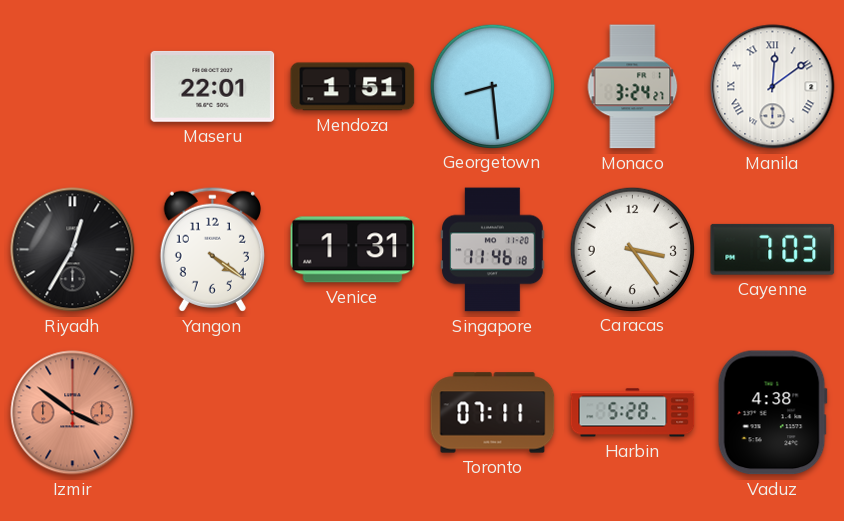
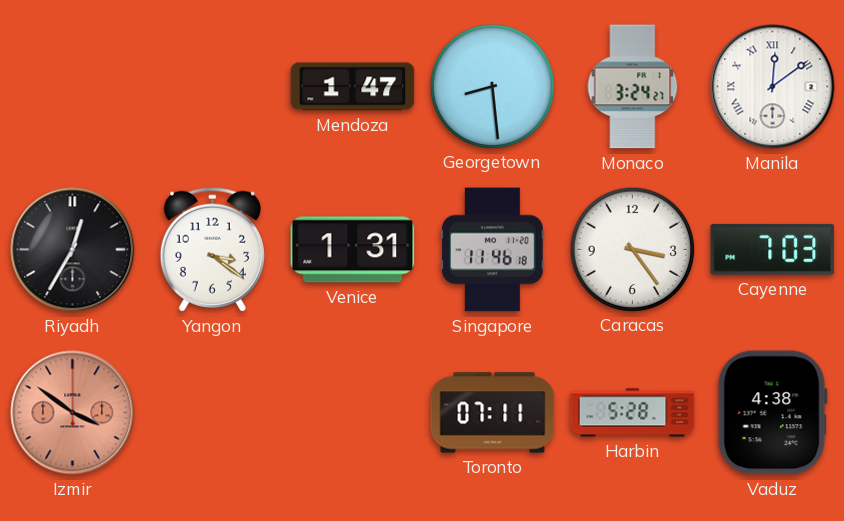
Maseru: 22:01 -> none (213, 86)
Mendoza: 1:51 -> 1:47 (353, 87)
Yangon: 4:21 -> 3:21 (212, 249)
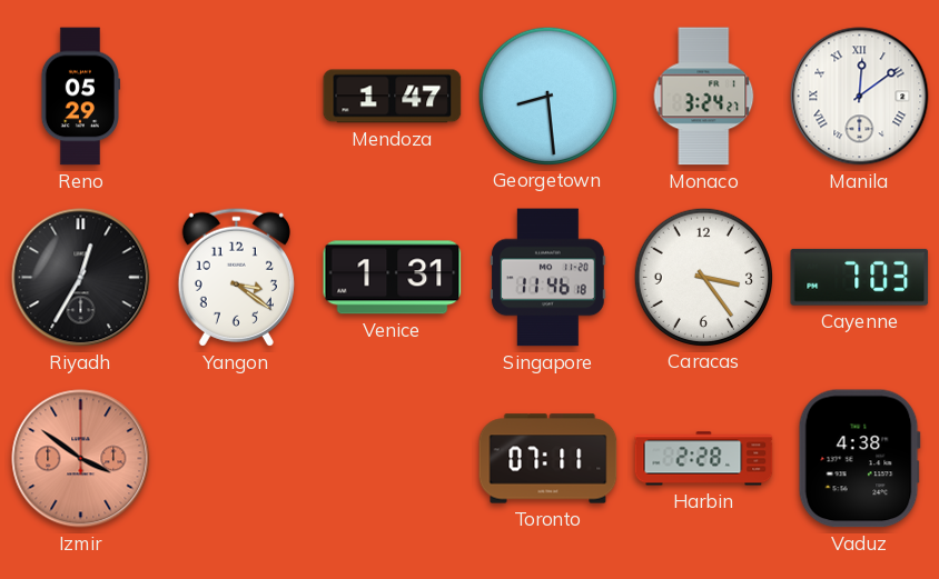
Reno: none -> 05:29 (79, 97)
Harbin: 5:28 -> 2:28 (704, 459)
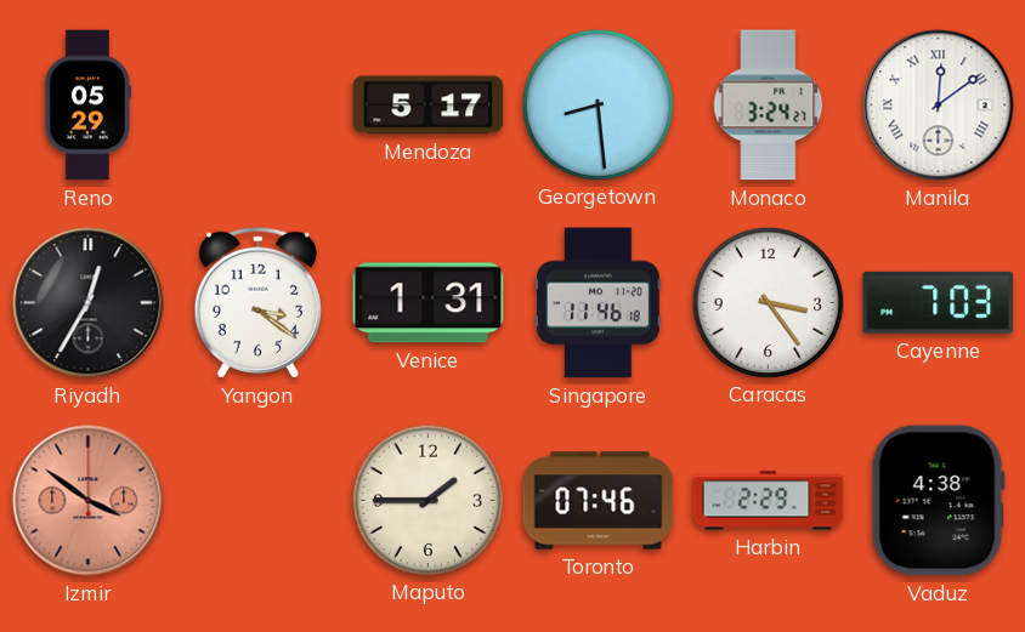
Mendoza: 1:47 -> 5:17 (429, 106)
Maputo: none -> 1:45 (427, 500)
Toronto: 07:11 -> 07:46 (599, 501)
Harbin: 2:28 -> 2:29 (769, 501)
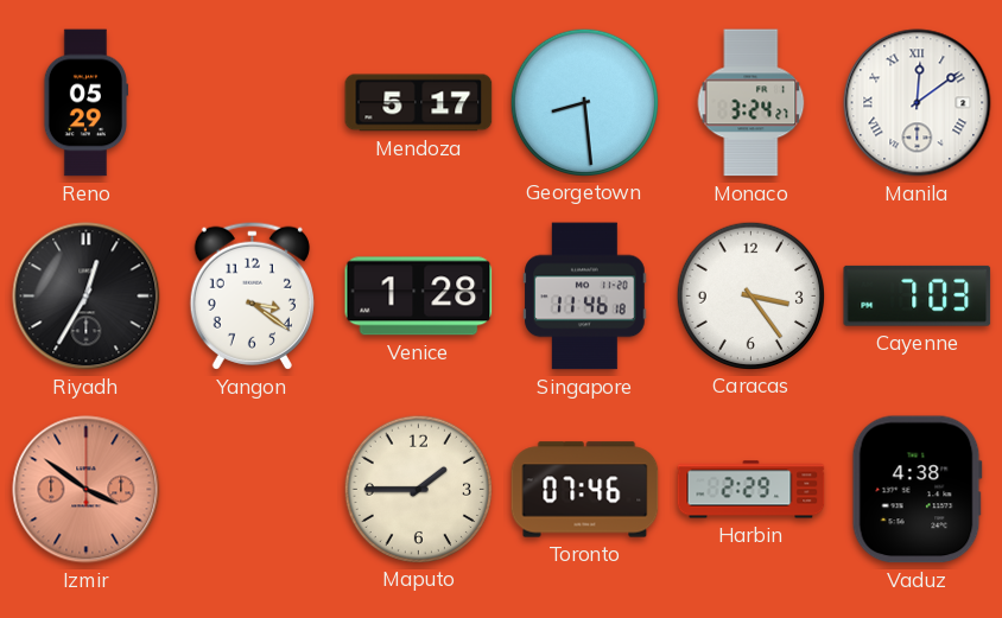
Venice: 1:31 -> 1:28 (419, 297)
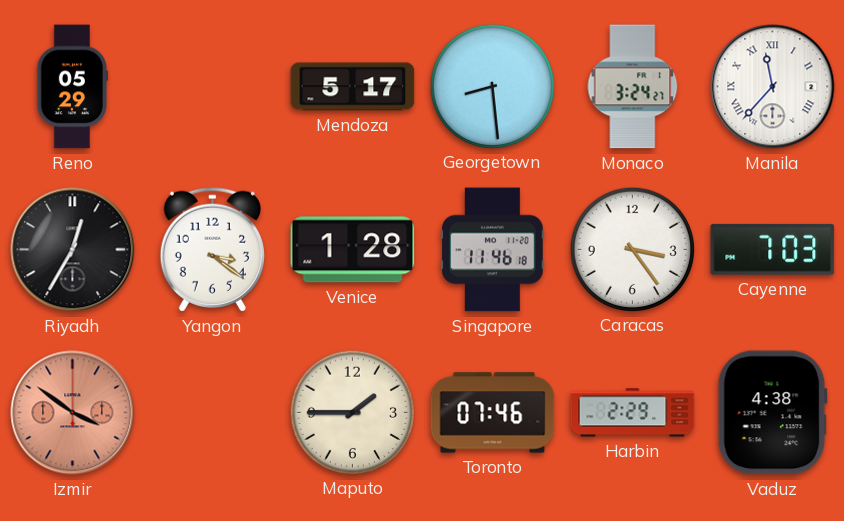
Manila: 12:09 -> 11:37 (773, 87)
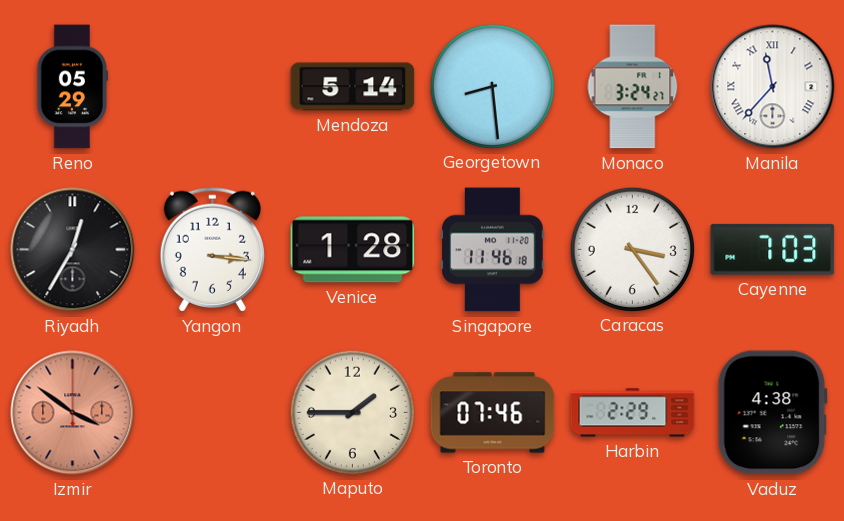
Mendoza: 5:17 -> 5:14 (353, 87)
Yangon: 3:21 -> 3:16 (212, 249)
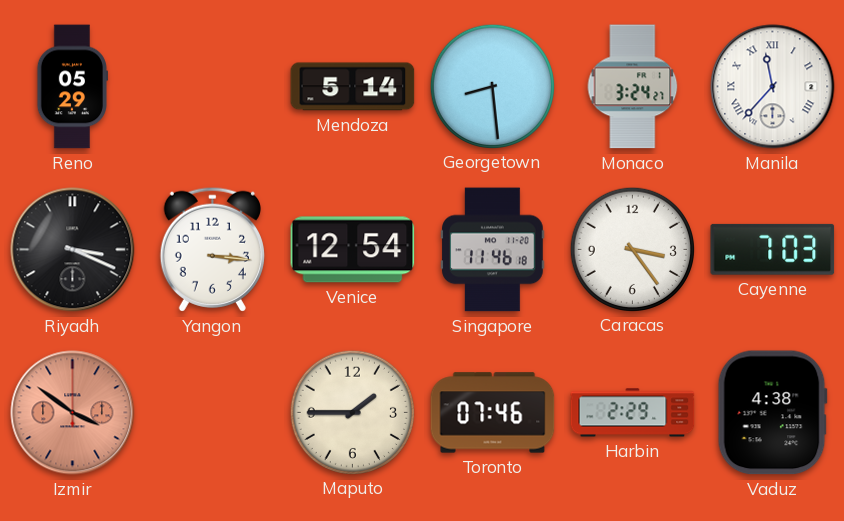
Riyadh: 12:35 -> 3:19 (73, 250)
Venice: 1:28 -> 12:54 (353, 250)
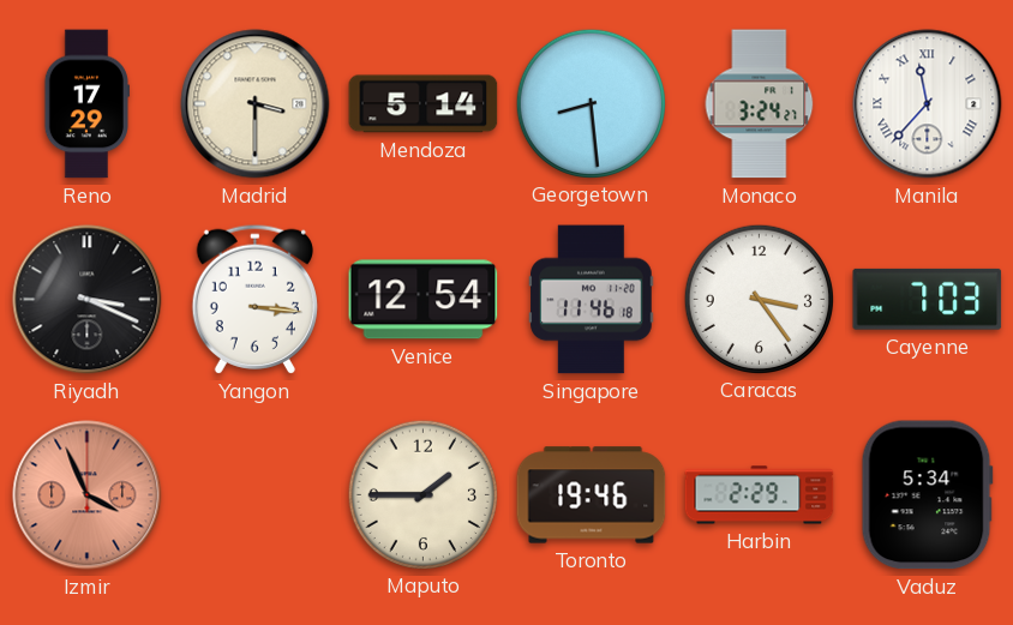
Reno: 05:29 -> 17:29 (85, 104)
Madrid: none -> 3:30 (256, 104)
Izmir: 3:51 -> 3:56 (88, 495)
Toronto: 07:46 -> 19:46 (592, 495)
Vaduz: 4:38 -> 5:34 (927, 495)
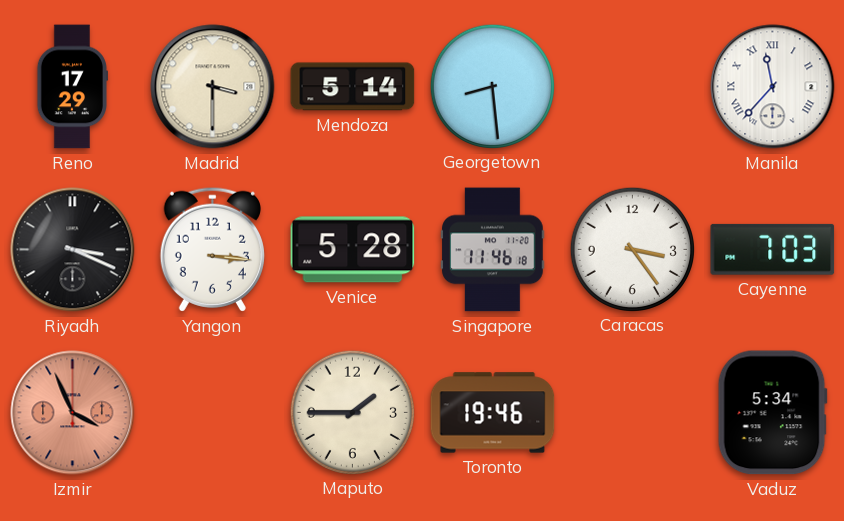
Monaco: 3:24 -> none (760, 104)
Venice: 12:54 -> 5:28 (353, 250)
Harbin: 2:29 -> none (760, 495)
